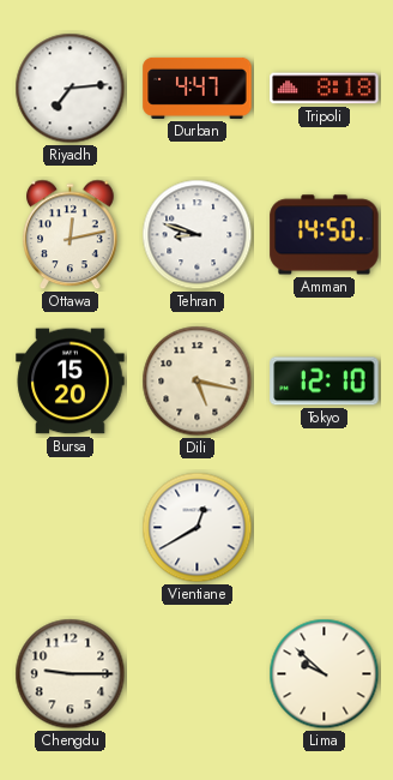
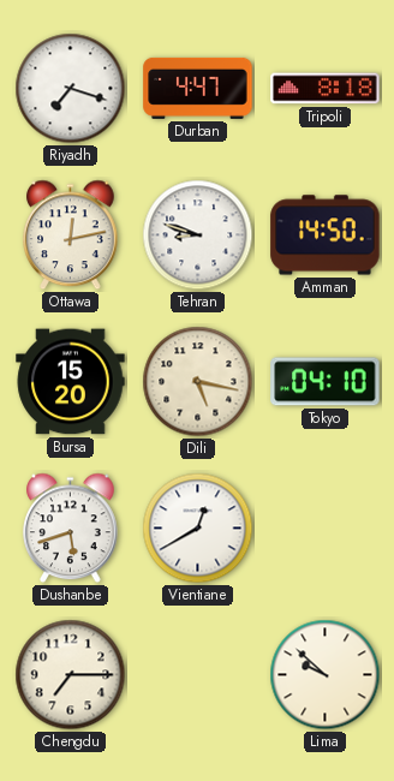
Riyadh: 7:14 -> 7:18 (71, 89)
Tokyo: 12:10 -> 04:10 (326, 382)
Dushanbe: none -> 5:42 (71, 529)
Chengdu: 9:15 -> 7:15 (71, 675)
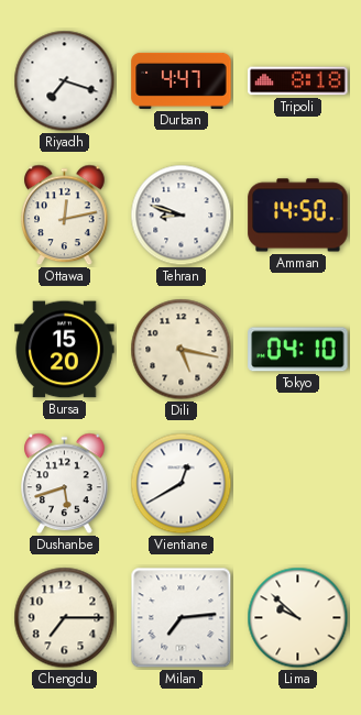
Milan: none -> 7:14 (182, 618)
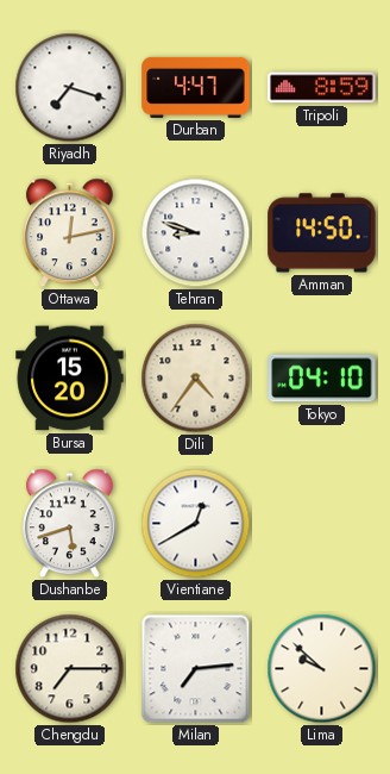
Tripoli: 8:18 -> 8:59 (322, 88)
Dili: 5:17 -> 4:36 (196, 379)
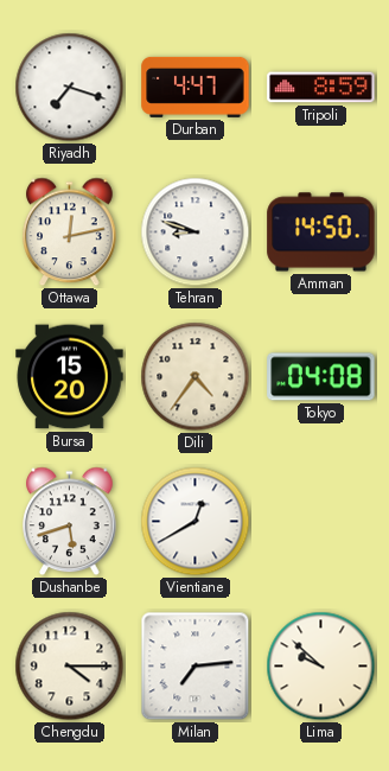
Tokyo: 04:10 -> 04:08 (321, 377)
Chengdu: 7:15 -> 4:15 (70, 667)
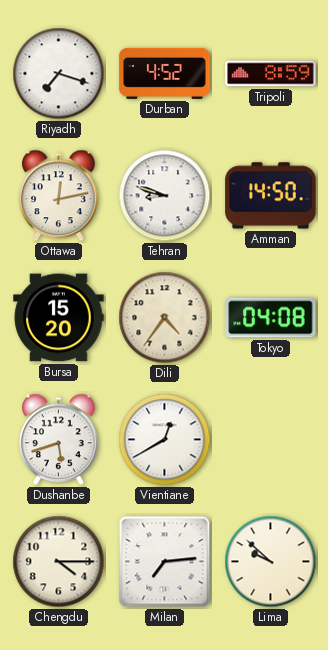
Durban: 4:47 -> 4:52 (165, 73)
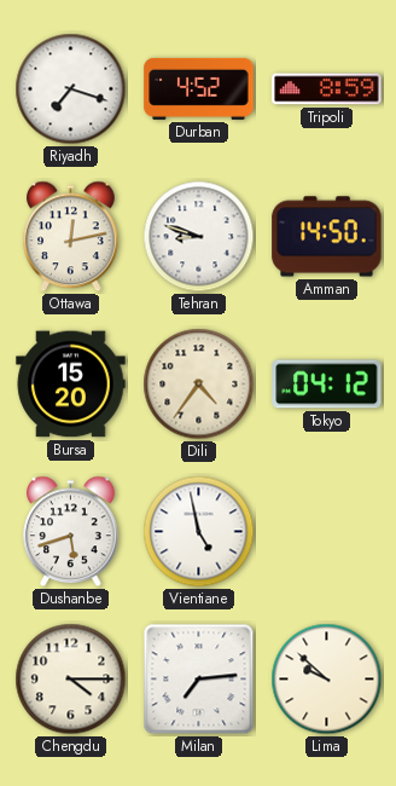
Tokyo: 04:08 -> 04:12 (327, 385)
Vientiane: 12:40 -> 4:58 (199, 532)
